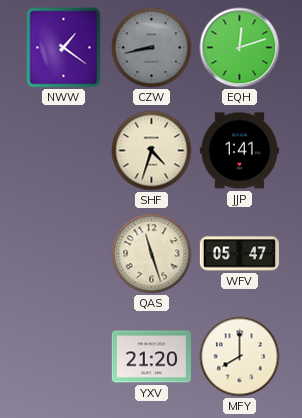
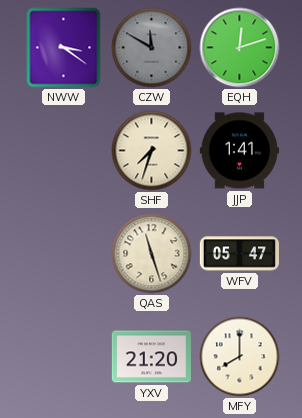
NWW: 1:21 -> 3:21 (64, 48)
CZW: 8:43 -> 11:50 (152, 48)
SHF: 4:33 -> 7:33 (152, 151)
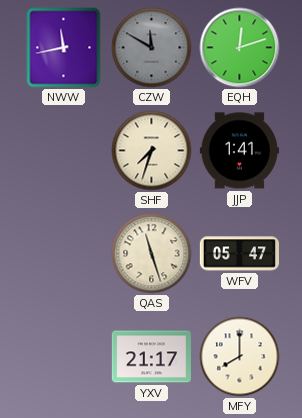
NWW: 3:21 -> 11:43 (64, 48)
YXV: 21:20 -> 21:17 (151, 357)
